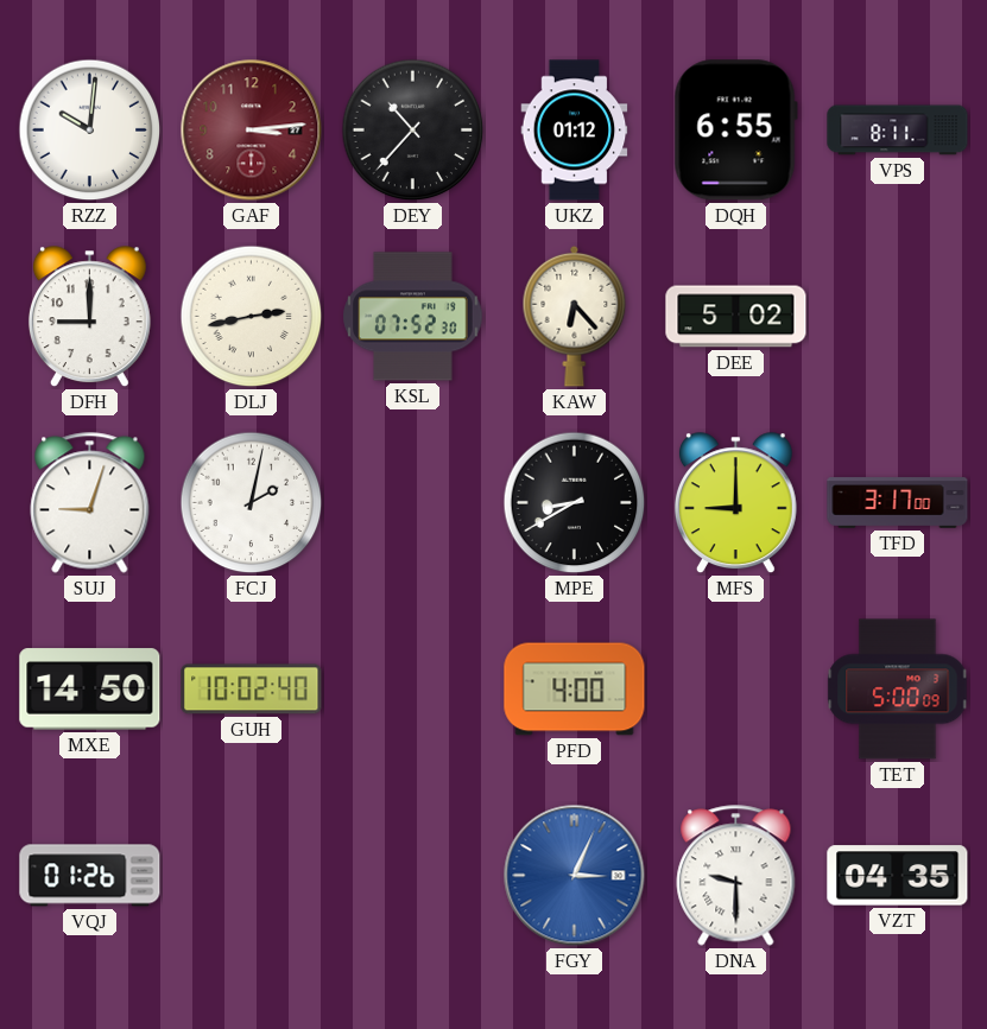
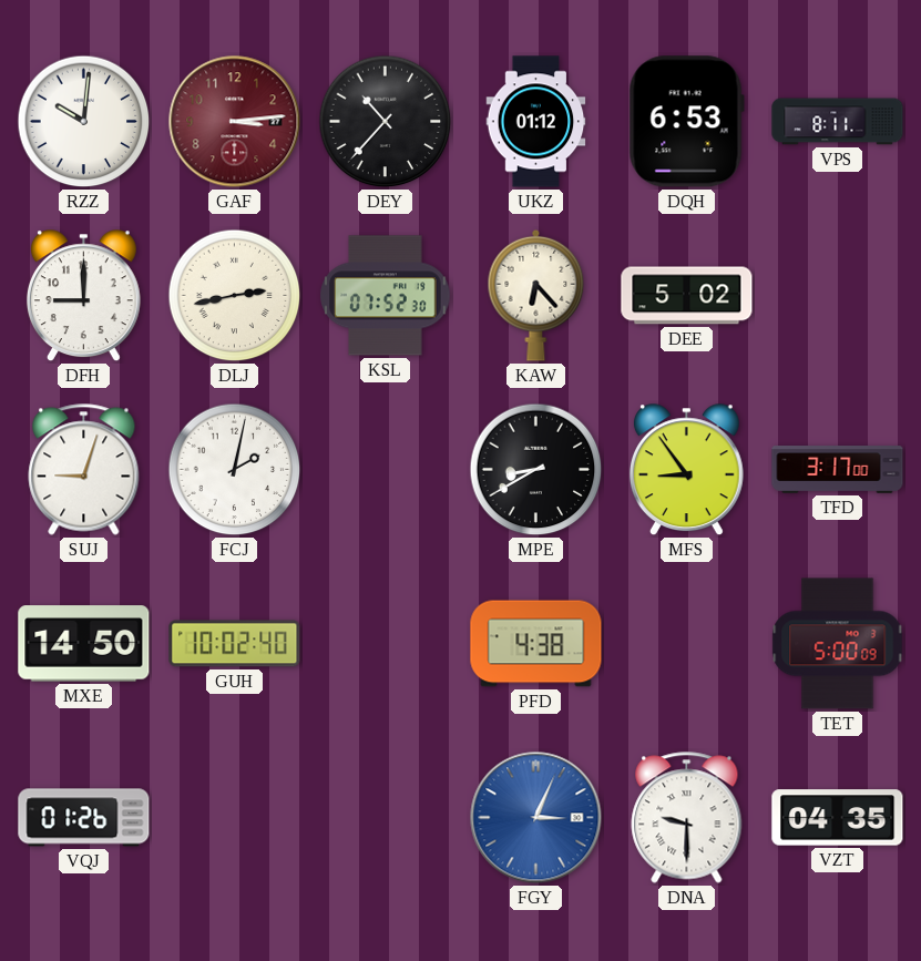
DQH: 6:55 -> 6:53 (686, 122)
MFS: 9:00 -> 8:54 (686, 470)
PFD: 4:00 -> 4:38 (536, 644)
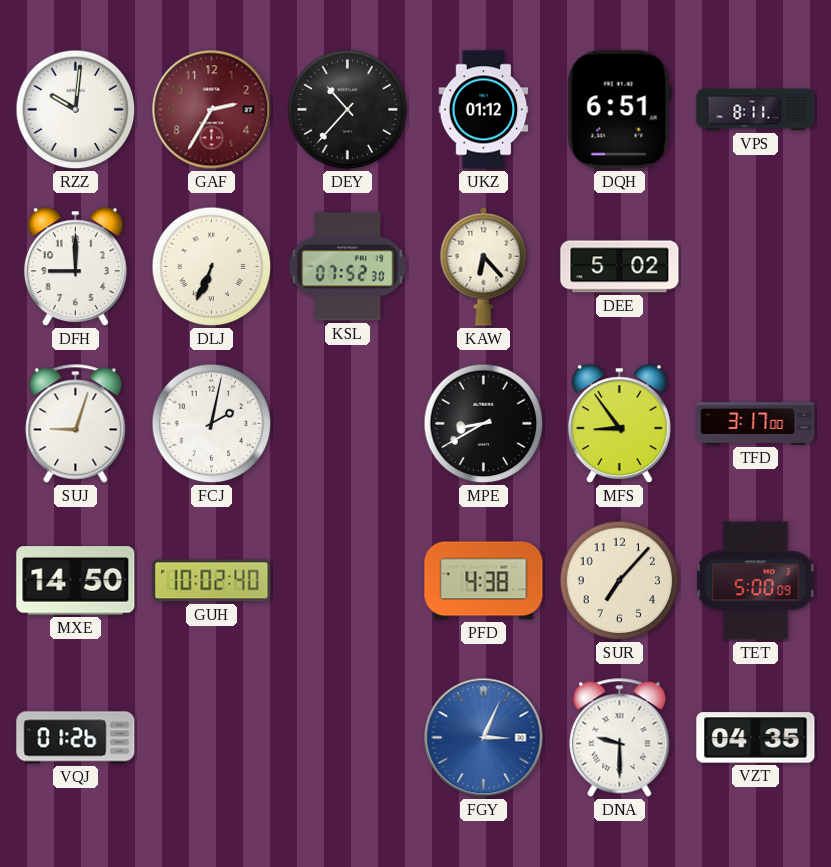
GAF: 3:14 -> 2:35 (212, 110)
DQH: 6:53 -> 6:51 (619, 110)
DLJ: 2:43 -> 6:34 (212, 267)
SUR: none -> 7:07 (620, 581)
